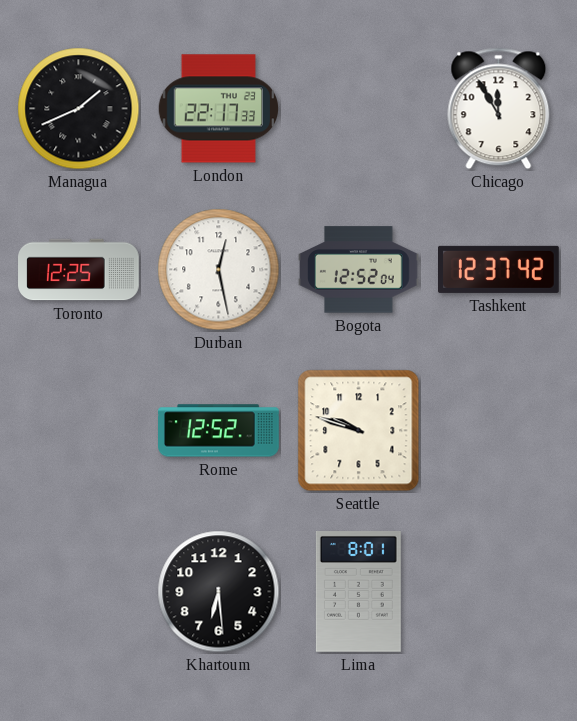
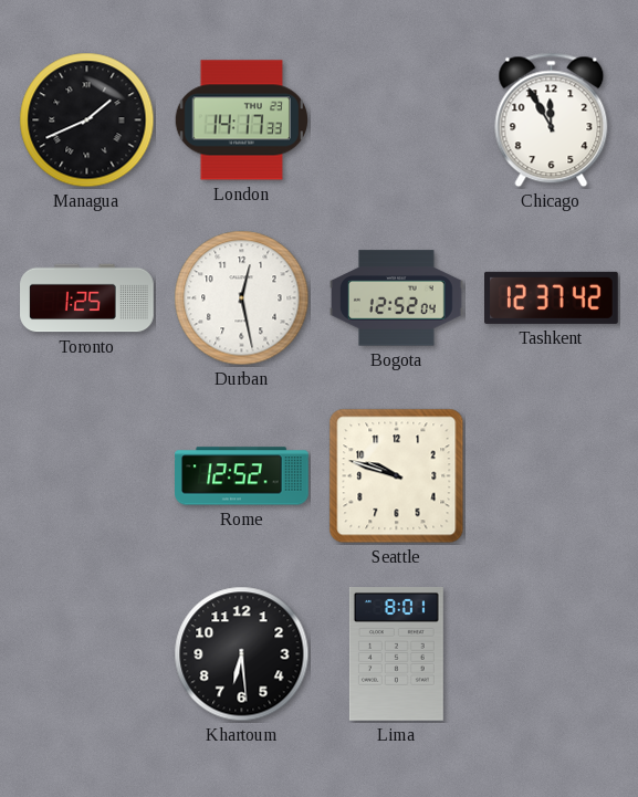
London: 22:17 -> 14:17 (241, 120)
Toronto: 12:25 -> 1:25 (87, 298)
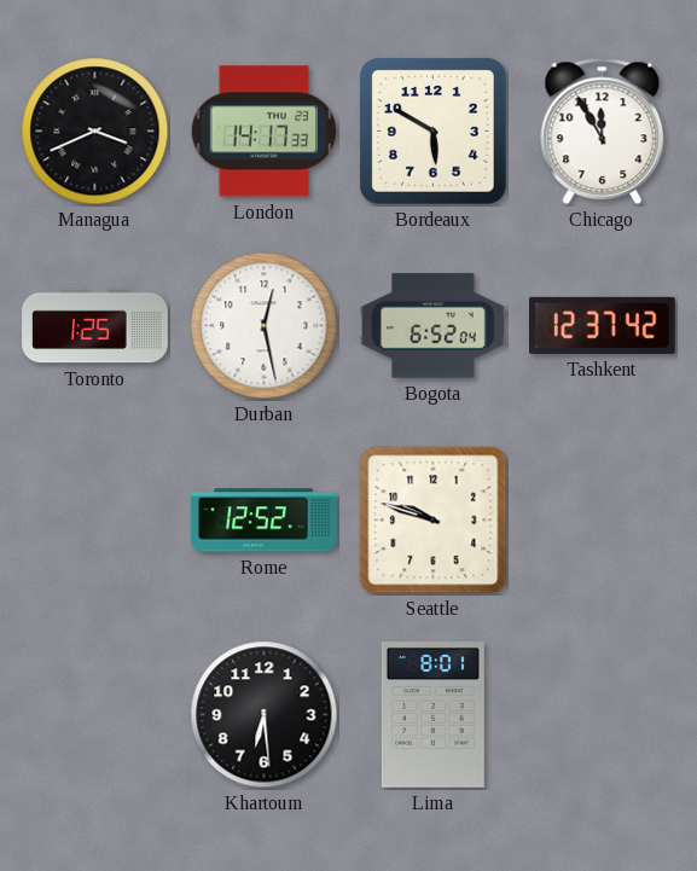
Managua: 1:41 -> 3:41 (95, 132)
Bordeaux: none -> 5:50 (434, 132)
Bogota: 12:52 -> 6:52 (434, 326)
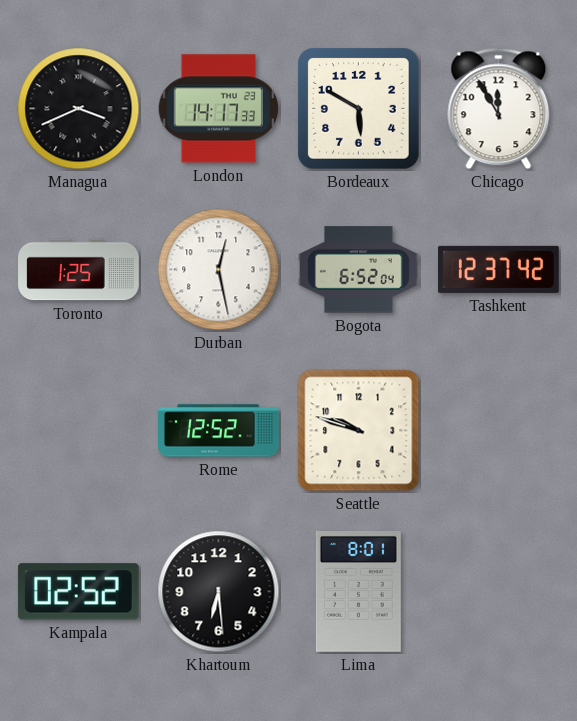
Kampala: none -> 02:52 (78, 592)
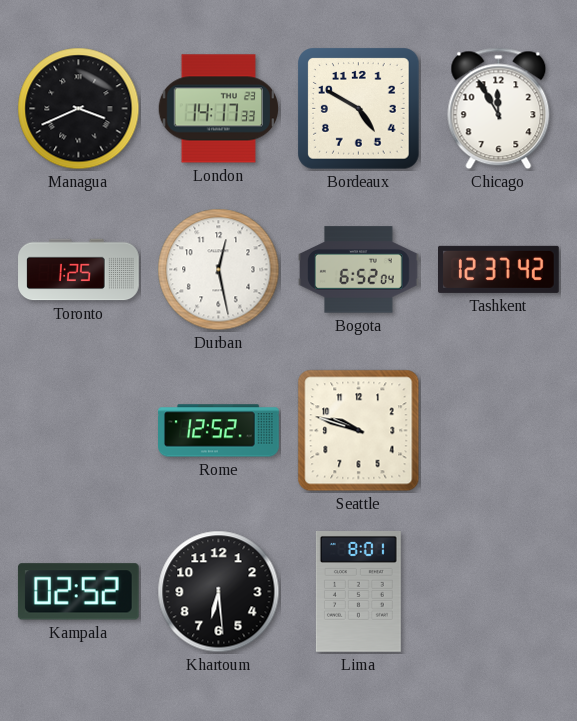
Bordeaux: 5:50 -> 4:50 (359, 109)
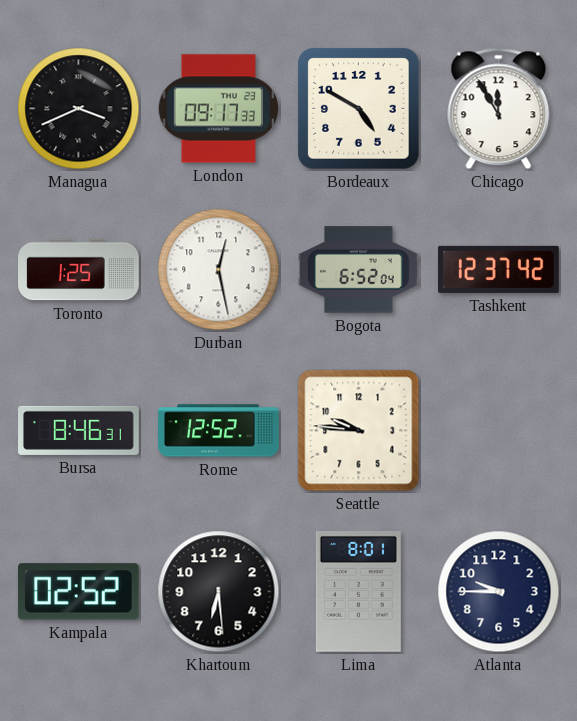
London: 14:17 -> 09:17 (218, 109)
Bursa: none -> 8:46 (79, 430)
Seattle: 9:48 -> 9:46 (359, 431)
Atlanta: none -> 9:45 (499, 592)
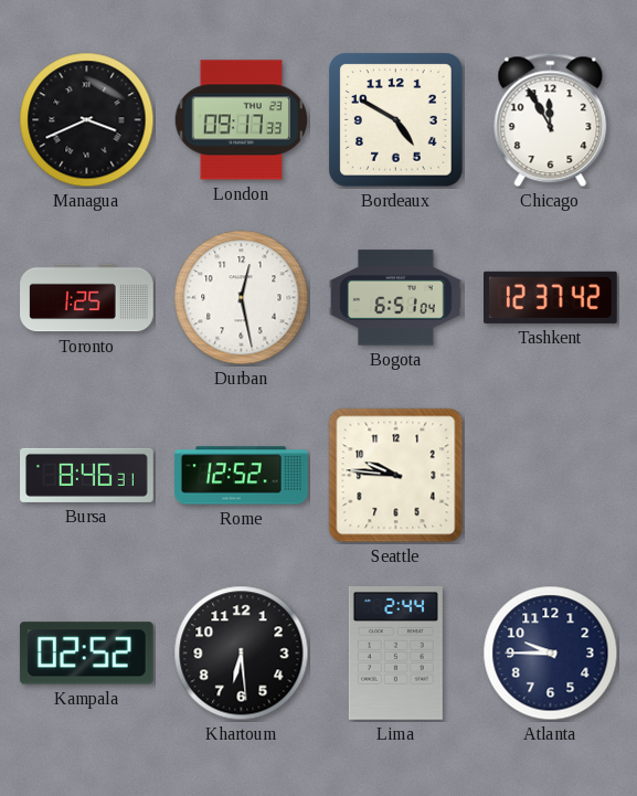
Bogota: 6:52 -> 6:51 (396, 298)
Lima: 8:01 -> 2:44 (395, 654)
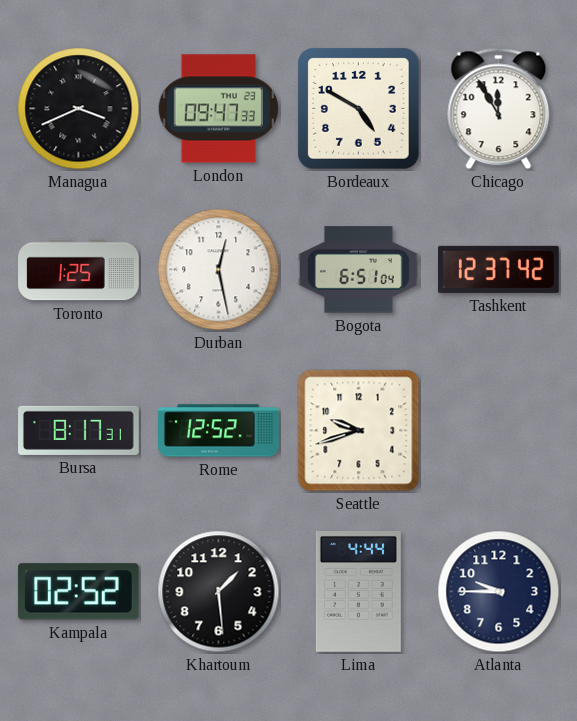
London: 09:17 -> 09:47 (218, 109)
Bursa: 8:46 -> 8:17 (79, 430)
Seattle: 9:46 -> 9:42 (359, 431)
Khartoum: 6:29 -> 1:29 (219, 592)
Lima: 2:44 -> 4:44 (358, 592)
